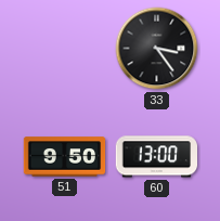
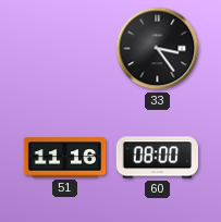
51: 9:50 -> 11:16 (65, 158)
60: 13:00 -> 08:00 (157, 158)
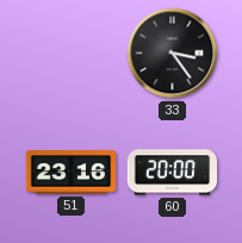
51: 11:16 -> 23:16 (72, 173)
60: 08:00 -> 20:00 (172, 173)
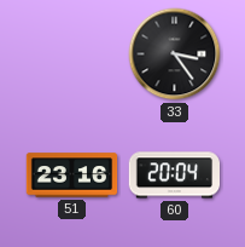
60: 20:00 -> 20:04 (174, 176)
